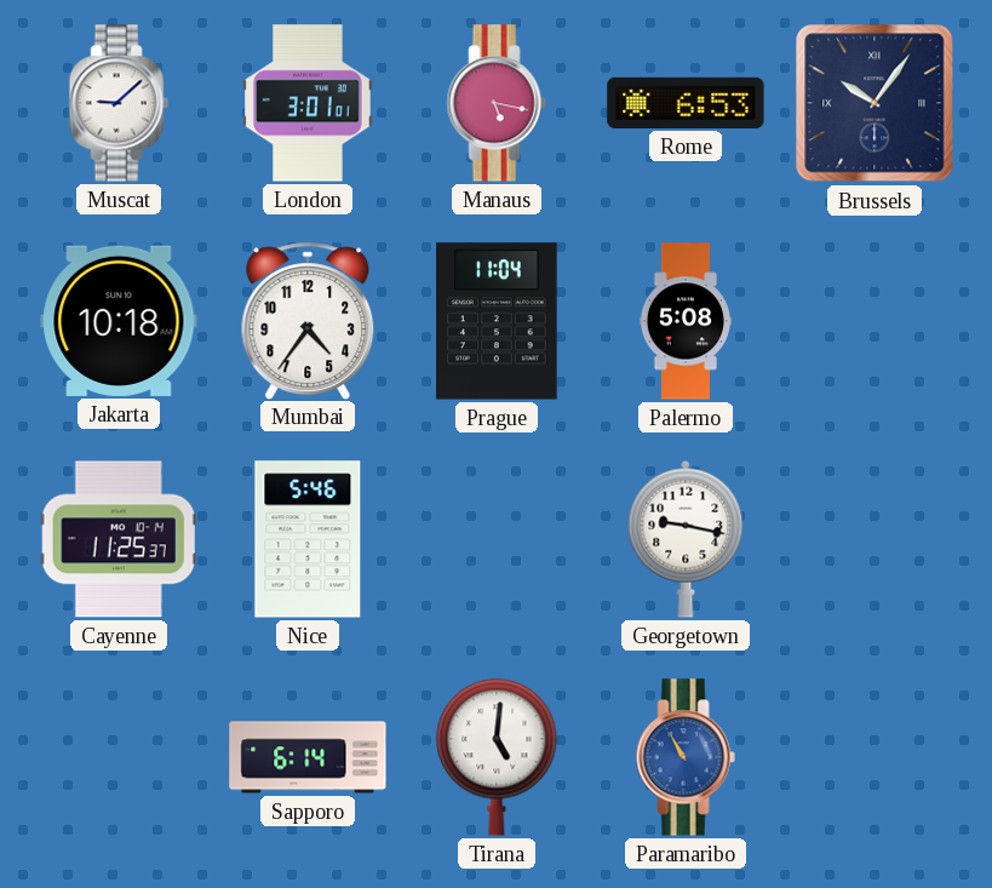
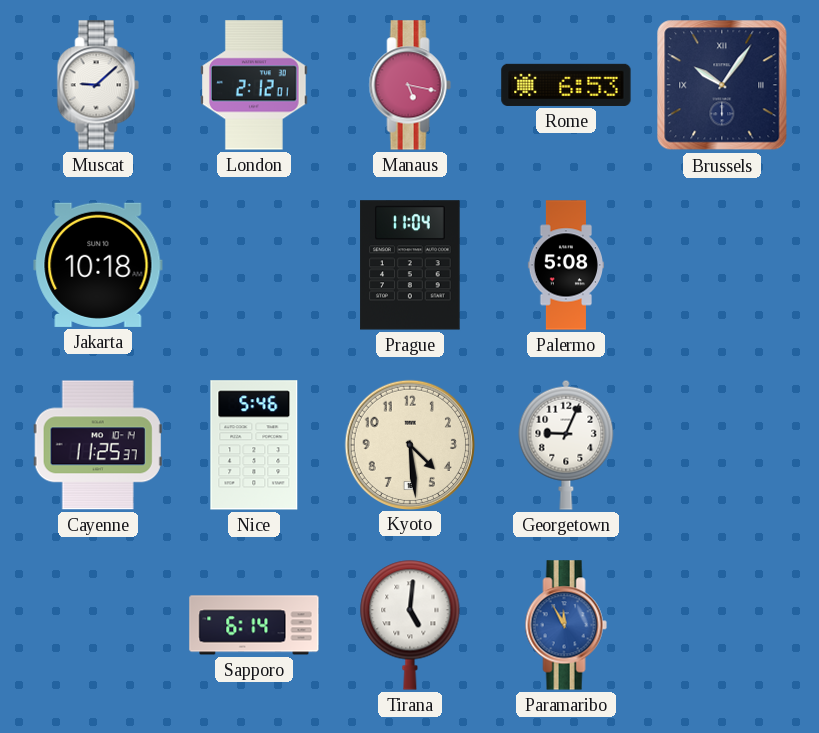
London: 3:01 -> 2:12 (254, 85)
Mumbai: 4:36 -> none (308, 320)
Kyoto: none -> 4:29 (409, 444)
Georgetown: 9:17 -> 9:04 (566, 445)
Paramaribo: 10:55 -> 11:55 (566, 625)
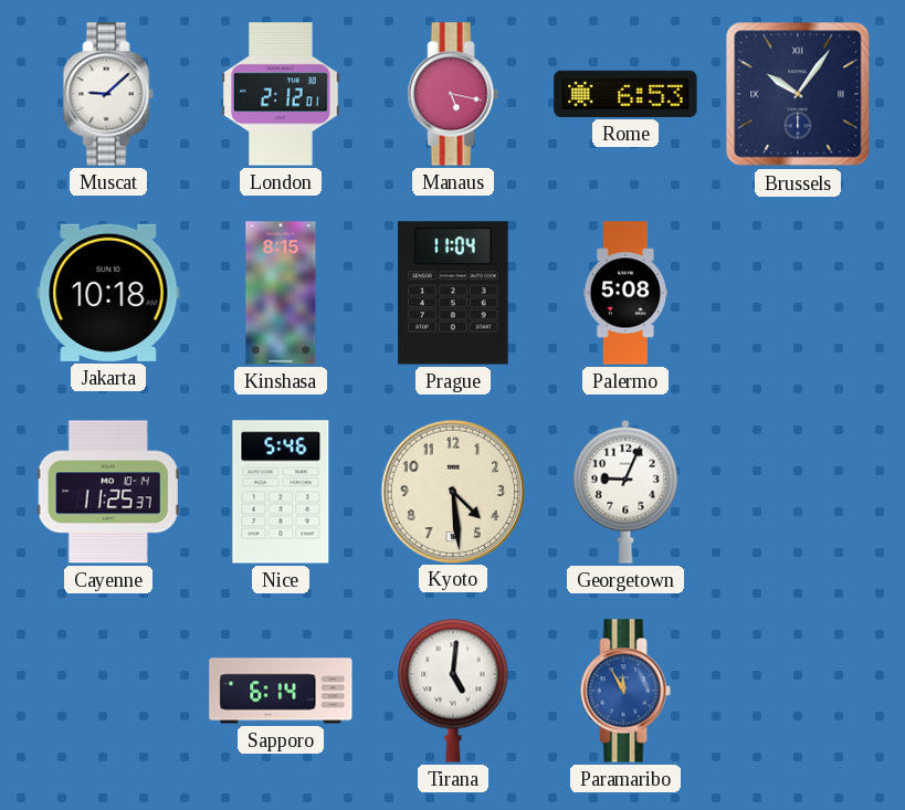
Kinshasa: none -> 8:15 (281, 293)
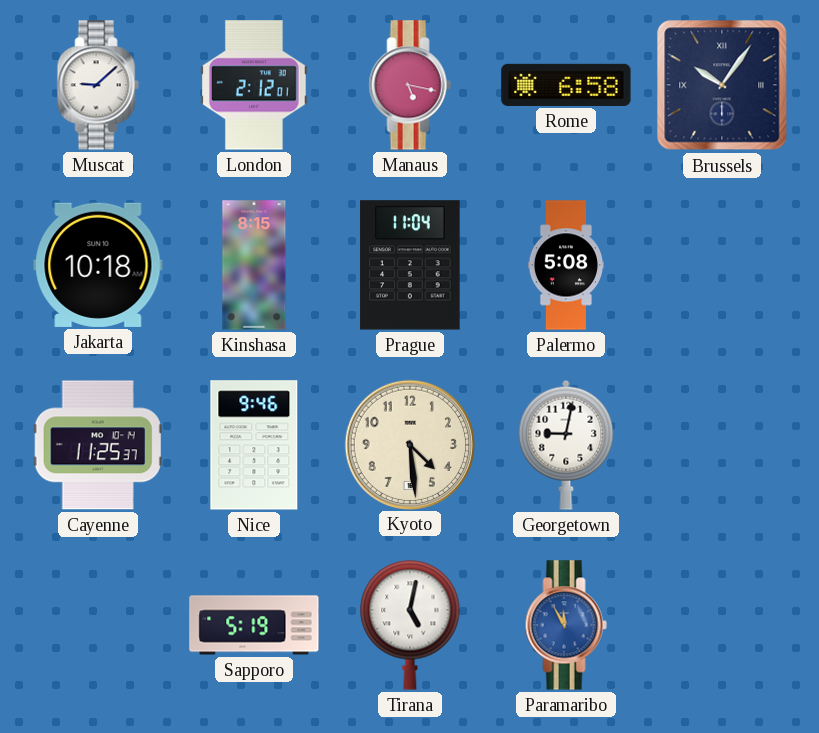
Rome: 6:53 -> 6:58 (566, 85)
Nice: 5:46 -> 9:46 (254, 445)
Georgetown: 9:04 -> 9:02 (566, 445)
Sapporo: 6:14 -> 5:19 (254, 625)
Tirana: 5:01 -> 5:02 (410, 625)
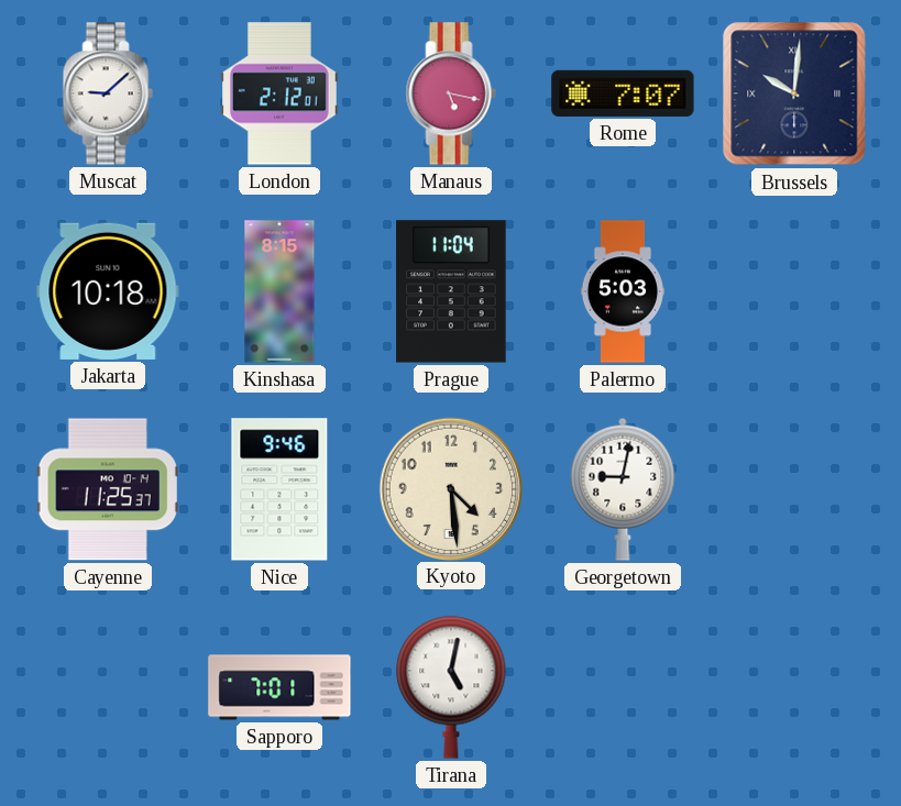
Rome: 6:58 -> 7:07 (623, 93)
Brussels: 10:06 -> 10:01 (794, 93)
Palermo: 5:08 -> 5:03 (622, 291)
Sapporo: 5:19 -> 7:01 (279, 687)
Paramaribo: 11:55 -> none (566, 625)
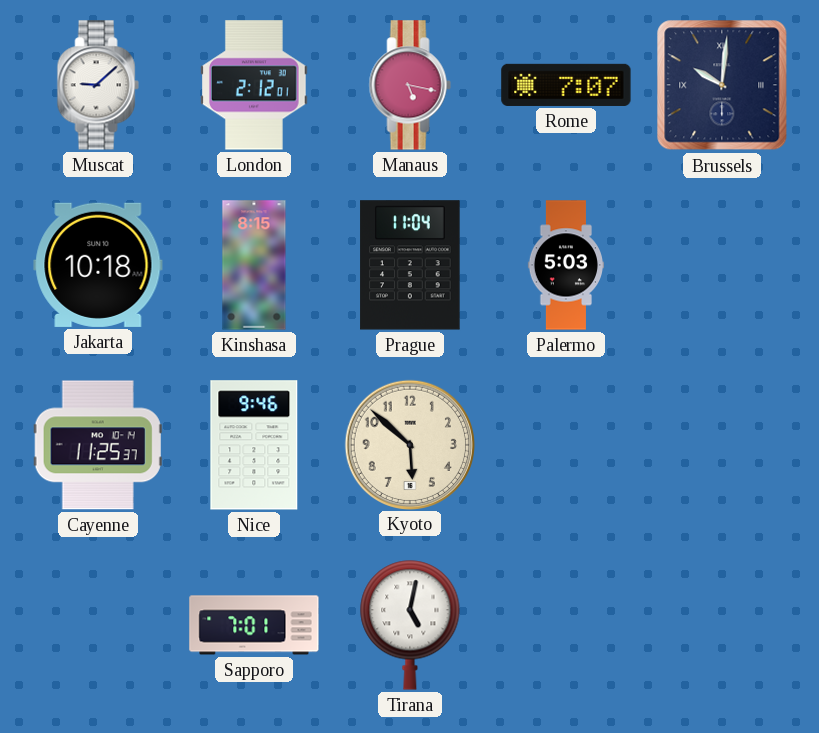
Kyoto: 4:29 -> 5:52 (409, 444)
Georgetown: 9:02 -> none (623, 489)
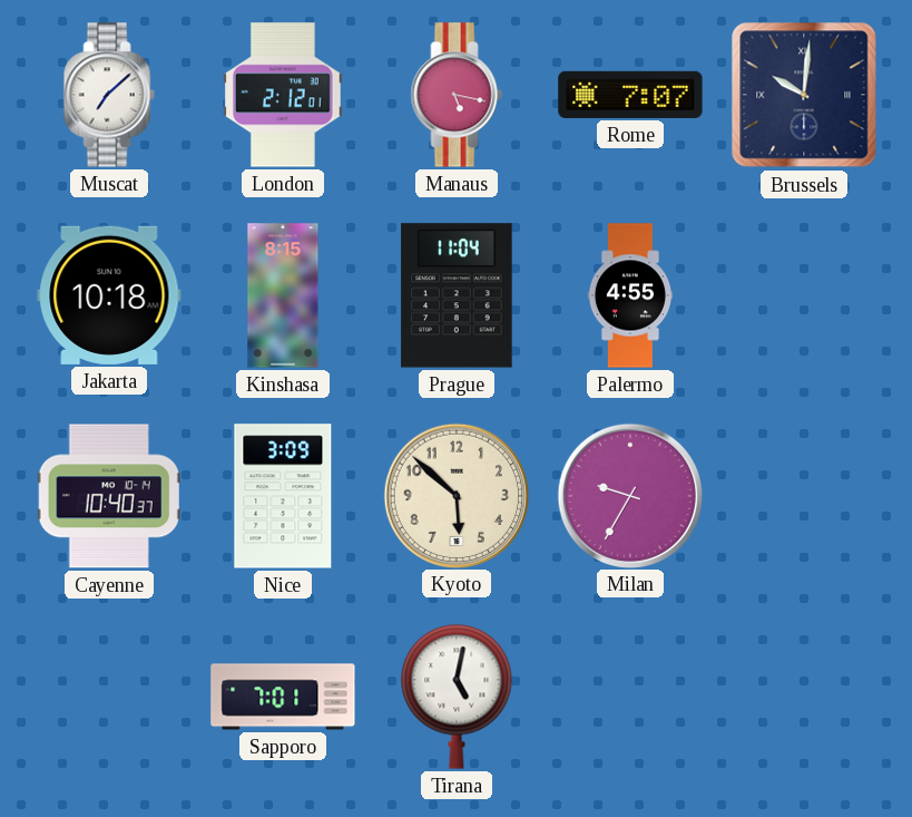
Muscat: 9:08 -> 7:08 (109, 95)
Palermo: 5:03 -> 4:55 (629, 295)
Cayenne: 11:25 -> 10:40 (109, 496)
Nice: 9:46 -> 3:09 (283, 496)
Milan: none -> 9:35 (629, 495)
